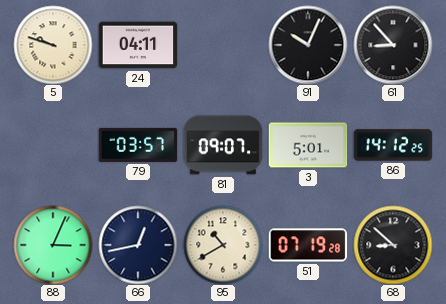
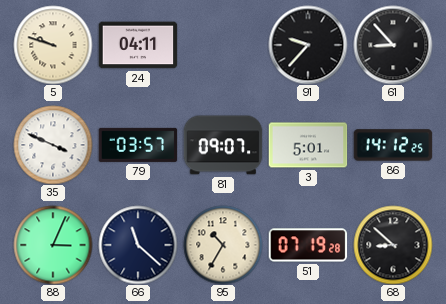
91: 10:04 -> 9:37 (308, 45)
35: none -> 3:49 (53, 145)
66: 12:43 -> 11:22 (138, 245)
95: 10:40 -> 10:35 (223, 245)
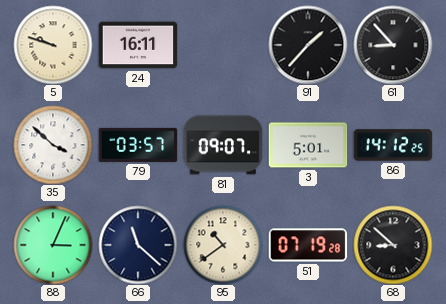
24: 04:11 -> 16:11 (138, 45)
91: 9:37 -> 1:37 (308, 45)
35: 3:49 -> 3:52 (53, 145)
95: 10:35 -> 10:39 (223, 245)
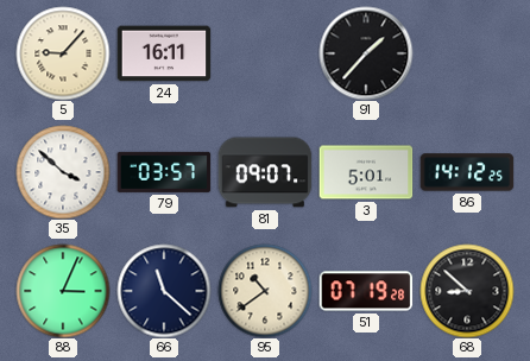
5: 9:48 -> 9:07 (63, 53)
61: 8:53 -> none (393, 45)
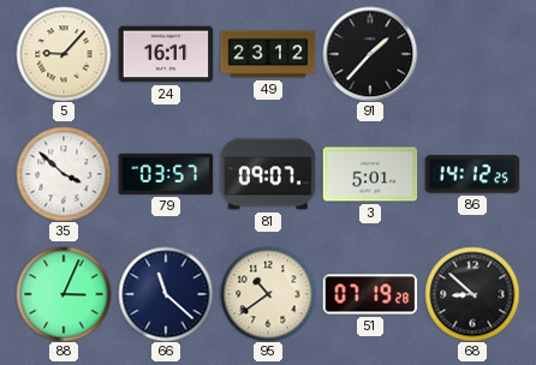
49: none -> 23:12 (268, 54)
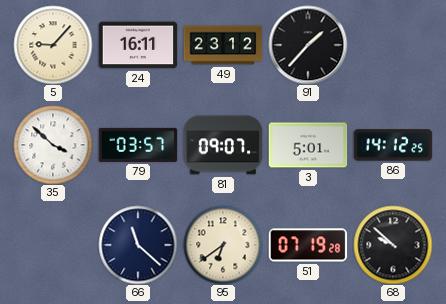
88: 3:04 -> none (64, 294)
95: 10:39 -> 6:39 (223, 245)
68: 8:52 -> 9:52 (393, 245)
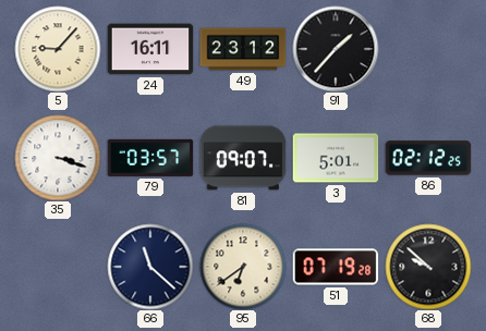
35: 3:52 -> 3:18 (58, 158)
86: 14:12 -> 02:12 (428, 158)
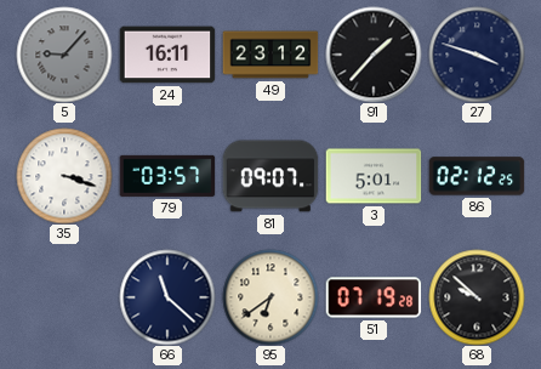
5 dial: cream -> grey (64, 55)
27: none -> 3:48 (477, 55)
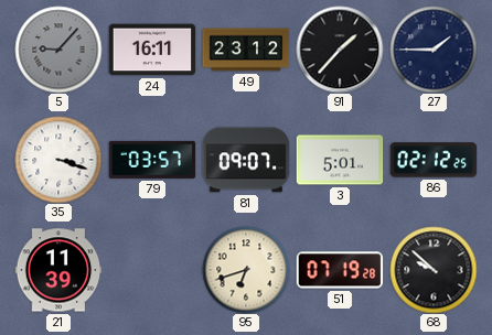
27: 3:48 -> 1:45 (434, 50)
21: none -> 11:39 (58, 270)
66: 11:22 -> none (167, 297)
95: 6:39 -> 6:42 (246, 270)
